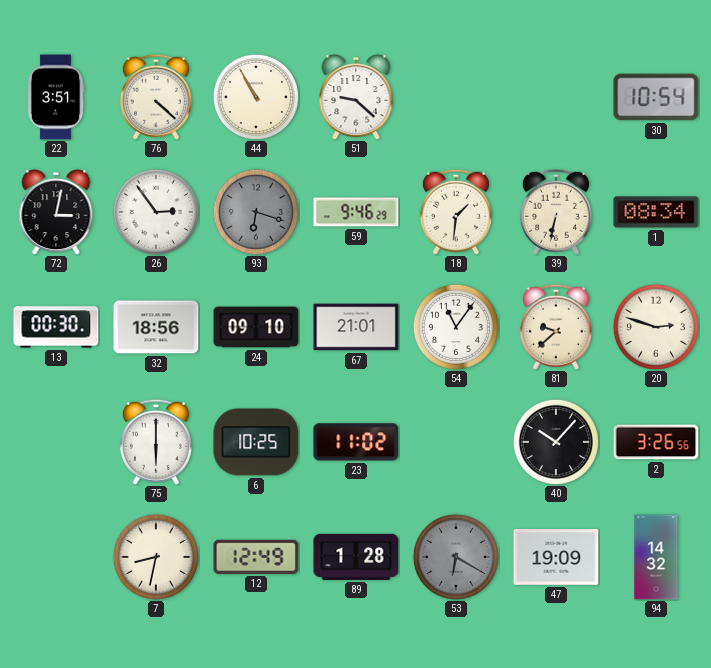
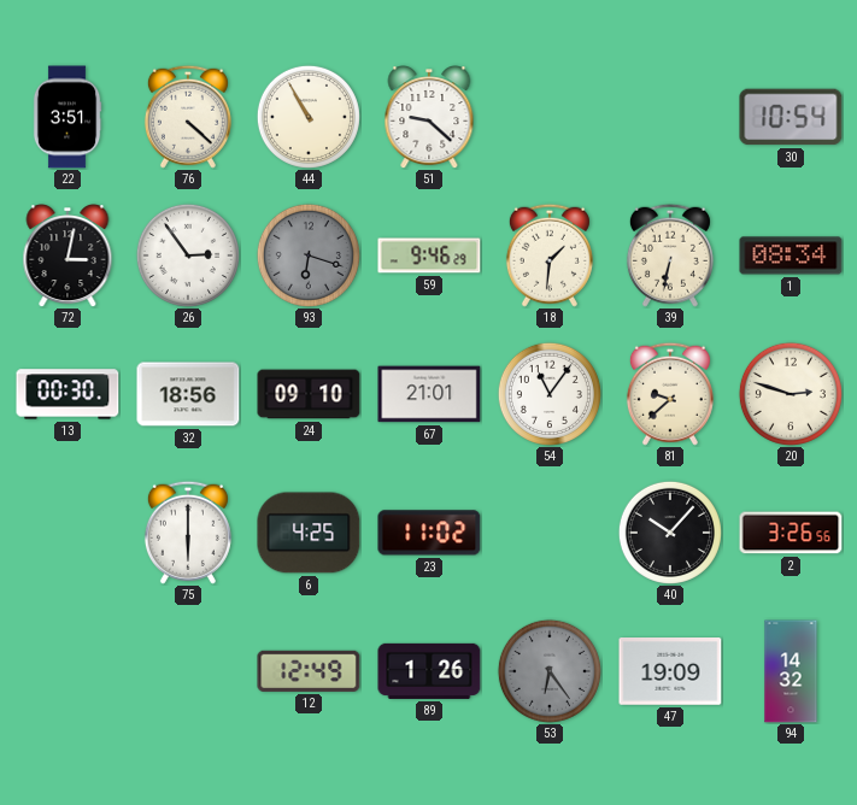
6: 10:25 -> 4:25 (309, 533)
7: 8:32 -> none (156, 557)
89: 1:28 -> 1:26 (429, 671)
53: 6:20 -> 6:24 (550, 671)
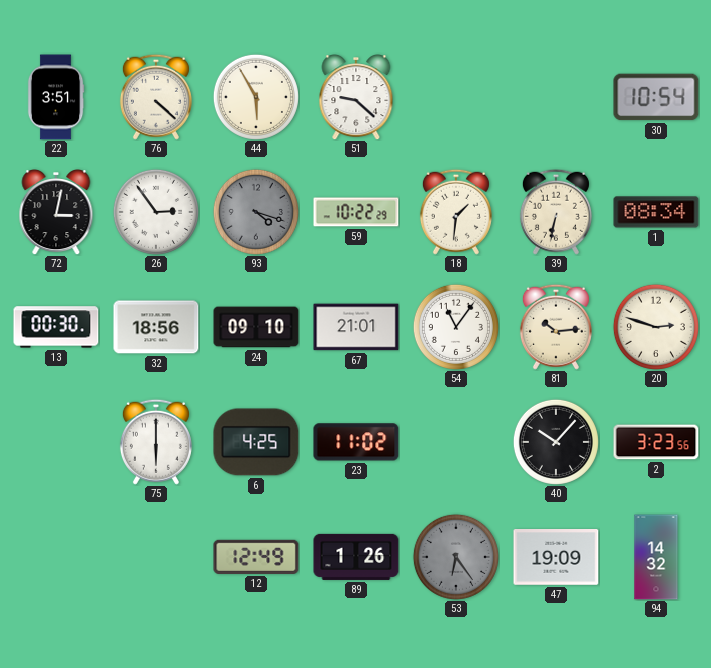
44: 10:55 -> 5:55 (256, 97)
93: 6:18 -> 4:18 (256, 212)
59: 9:46 -> 10:22 (356, 212)
81: 9:38 -> 10:14 (556, 327)
2: 3:26 -> 3:23 (656, 442)
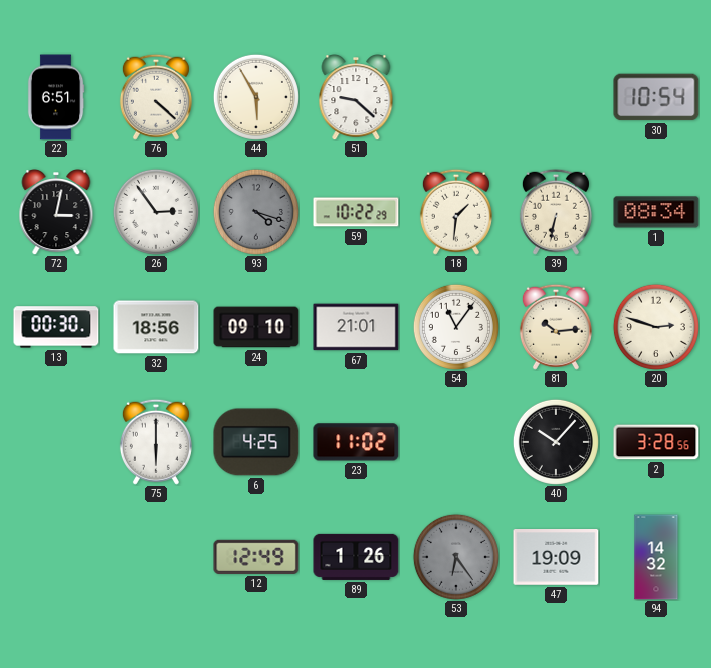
22: 3:51 -> 6:51 (56, 97)
2: 3:23 -> 3:28 (656, 442)
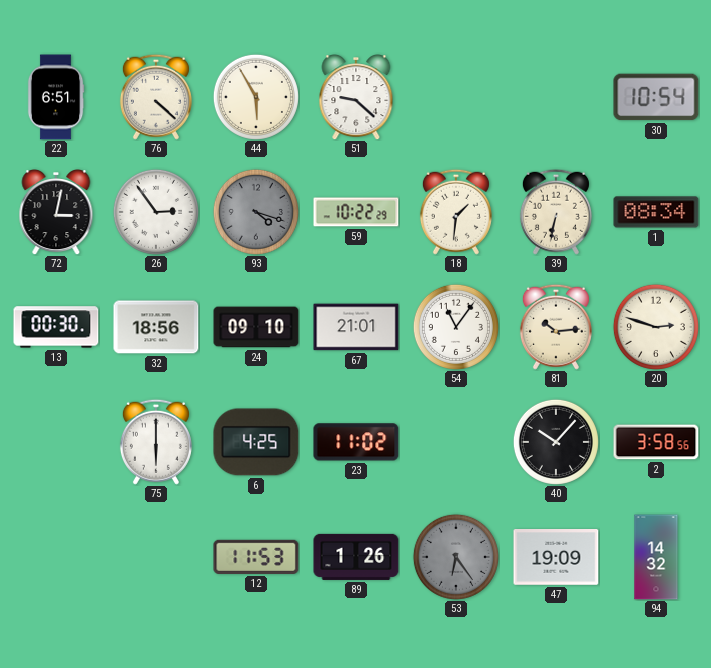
2: 3:28 -> 3:58 (656, 442)
12: 12:49 -> 11:53 (256, 557)
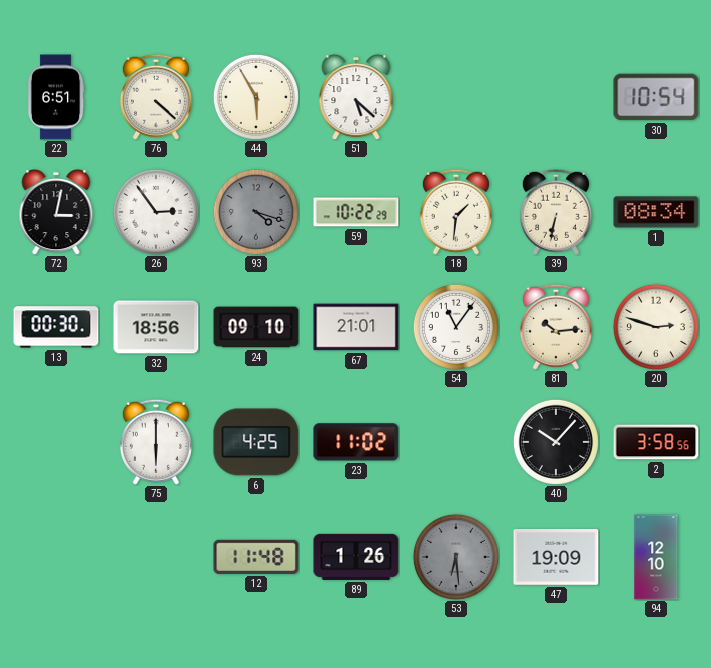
51: 9:22 -> 5:22 (356, 98)
12: 11:53 -> 11:48 (256, 557)
53: 6:24 -> 6:29 (456, 557)
94: 14:32 -> 12:10 (656, 557)
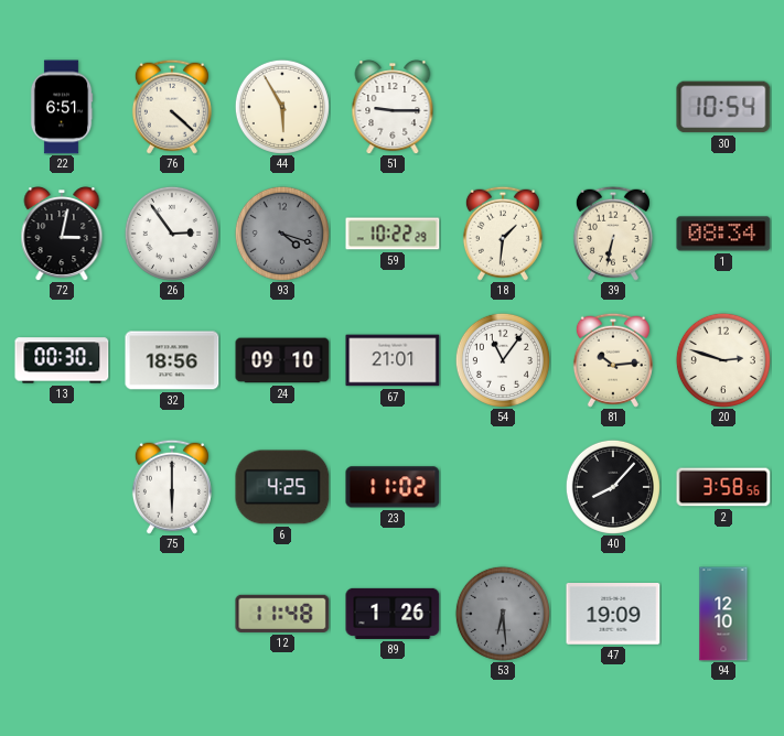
51: 5:22 -> 9:15 (393, 108)
40: 10:07 -> 8:07 (613, 487)
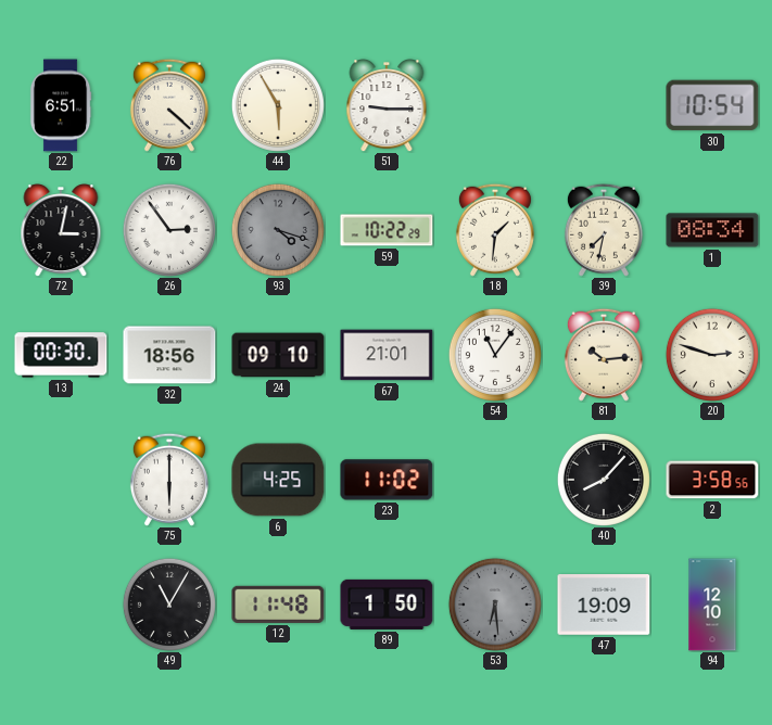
39: 6:32 -> 7:32 (604, 230)
49: none -> 11:05 (169, 605)
89: 1:26 -> 1:50 (387, 605)
